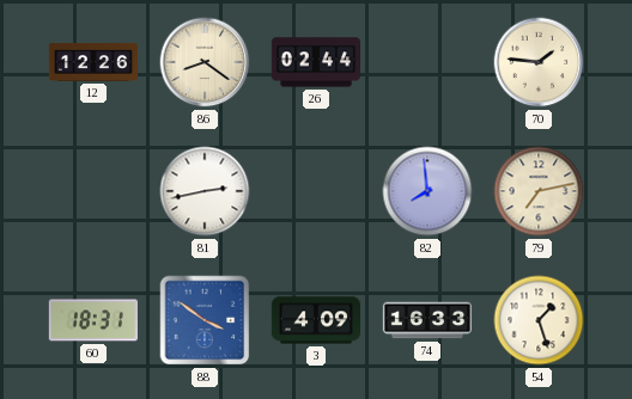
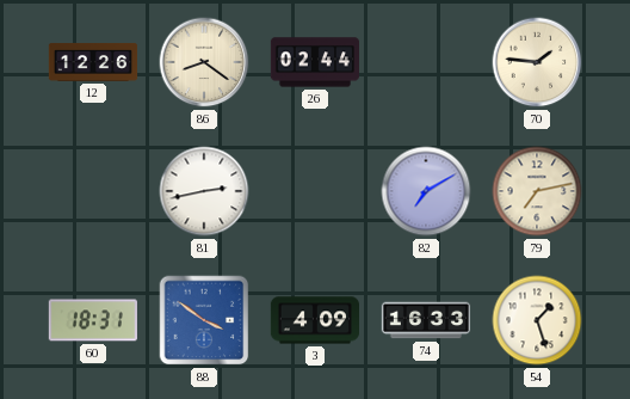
82: 7:59 -> 7:10 (426, 191)
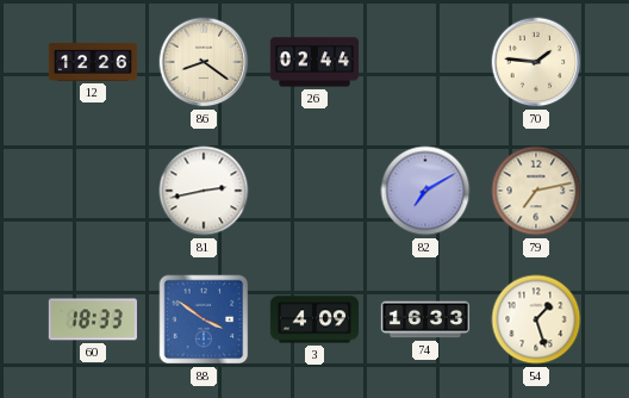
60: 18:31 -> 18:33 (93, 319)
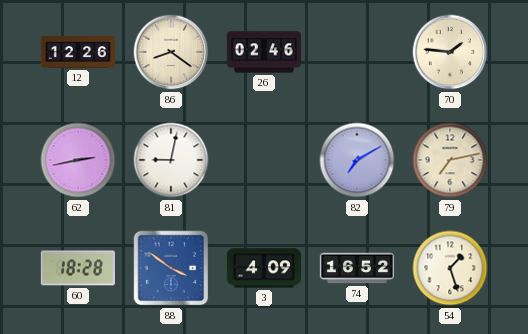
26: 02:44 -> 02:46 (263, 52)
62: none -> 2:43 (78, 160)
81: 2:43 -> 9:02 (171, 160)
60: 18:33 -> 18:28 (78, 268)
74: 16:33 -> 16:52 (357, 268)
